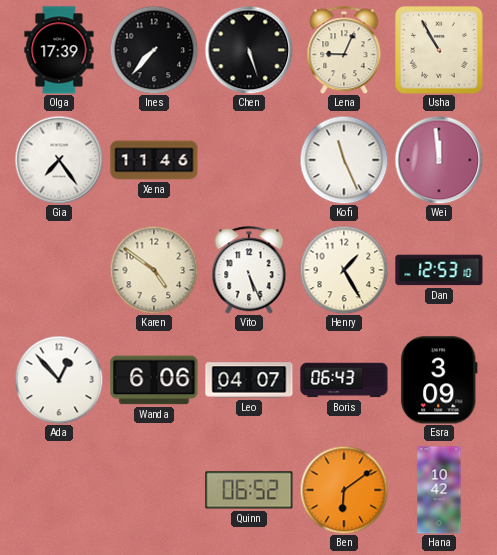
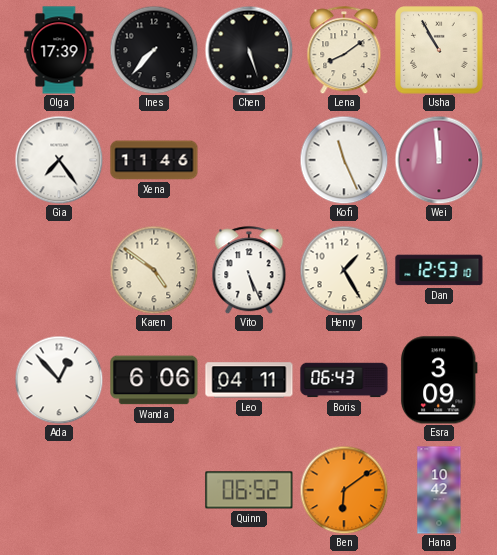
Lena: 9:04 -> 8:09 (344, 50)
Leo: 04:07 -> 04:11 (249, 380)
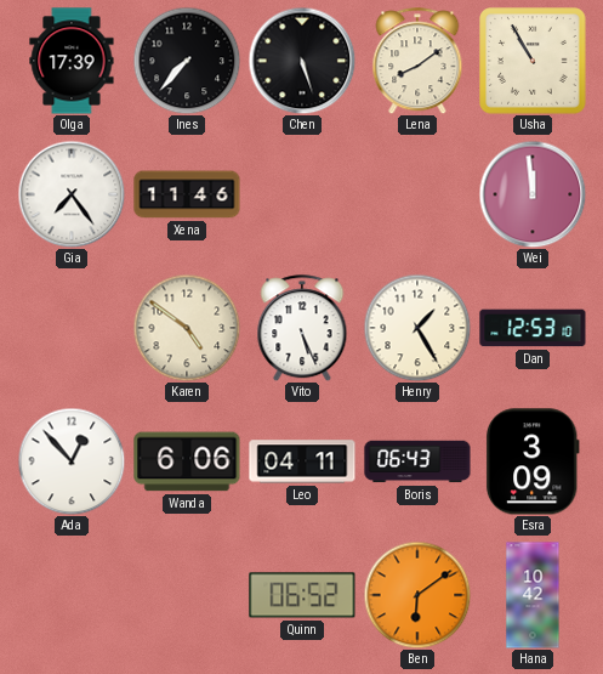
Kofi: 11:26 -> none (344, 160)
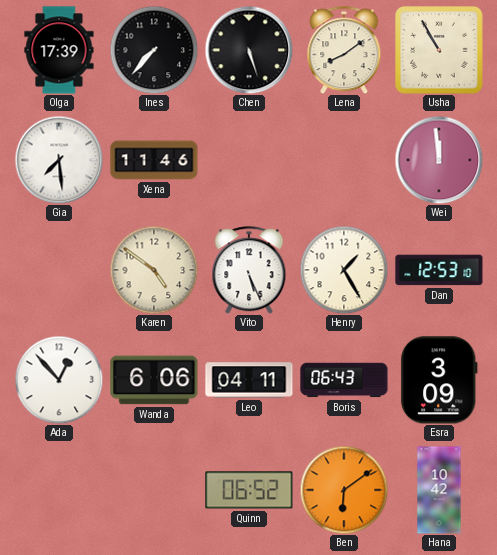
Gia: 7:24 -> 7:29 (59, 160)
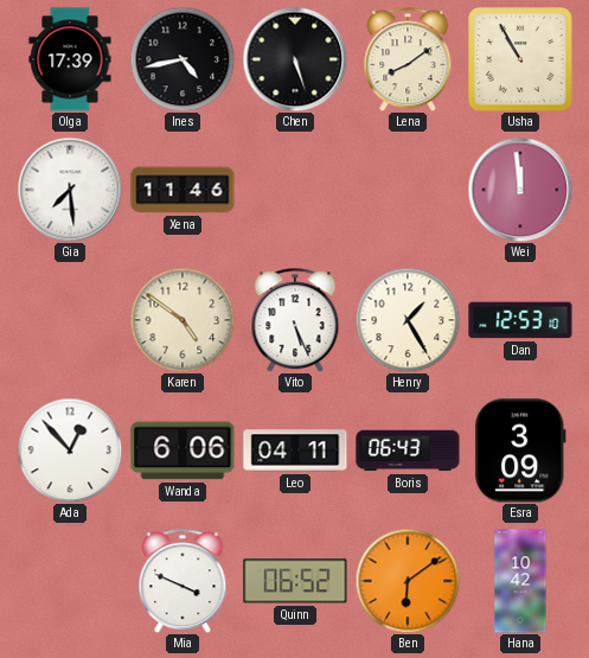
Ines: 7:37 -> 4:43 (183, 59)
Mia: none -> 3:49 (183, 581)
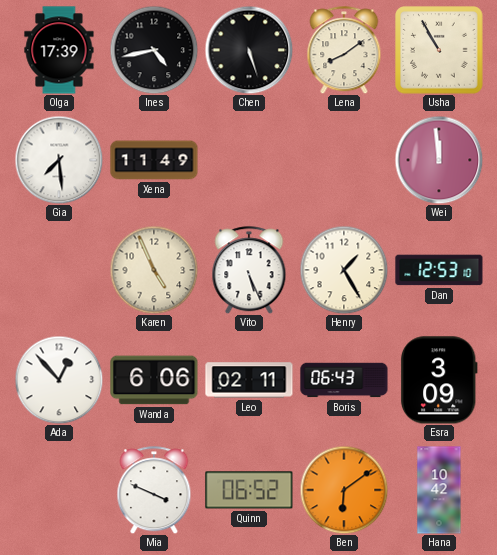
Xena: 11:46 -> 11:49 (154, 160)
Karen: 4:51 -> 4:56 (154, 270)
Leo: 04:11 -> 02:11 (249, 380)
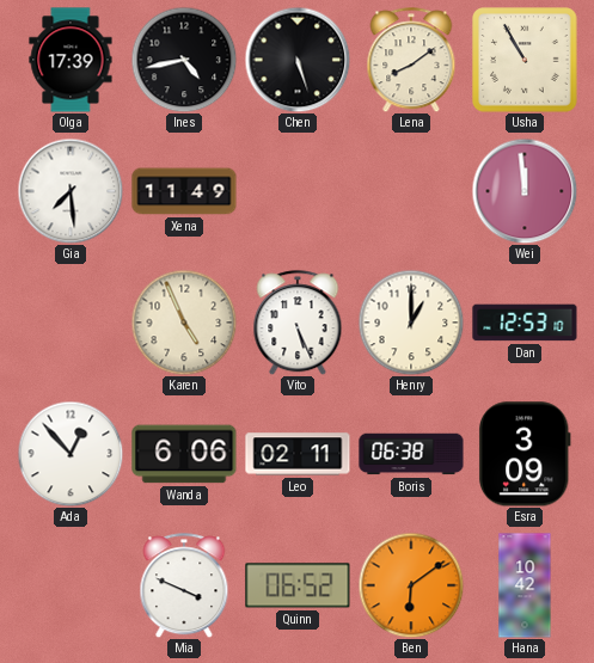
Henry: 1:25 -> 1:00 (411, 323)
Boris: 06:43 -> 06:38 (411, 454)
